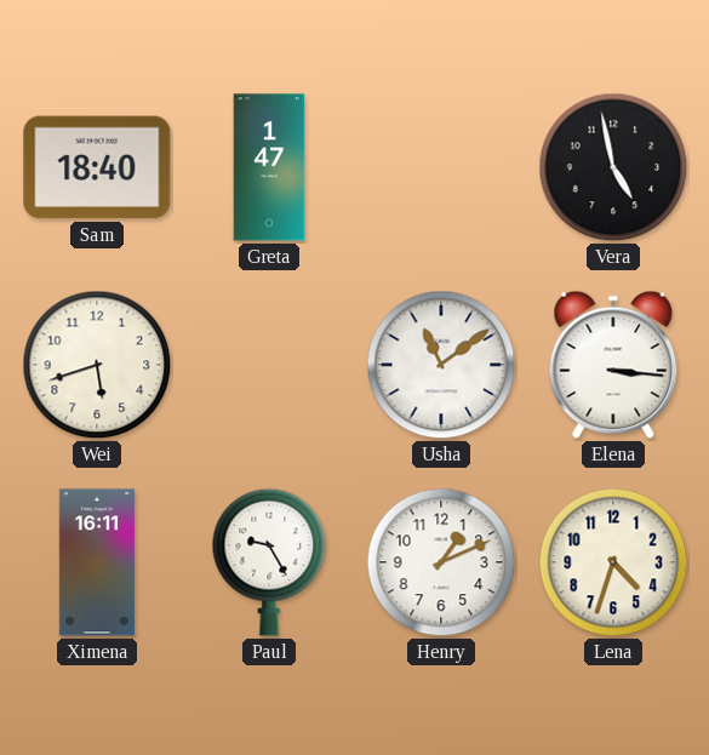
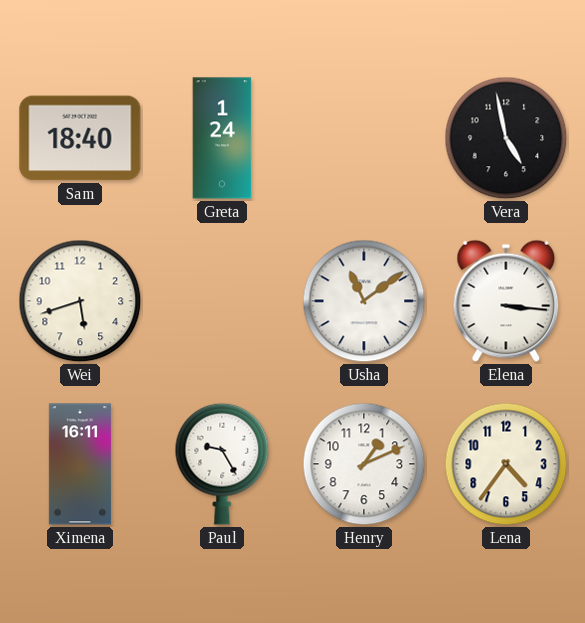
Greta: 1:47 -> 1:24 (222, 138)
Lena: 4:33 -> 4:36 (506, 464)
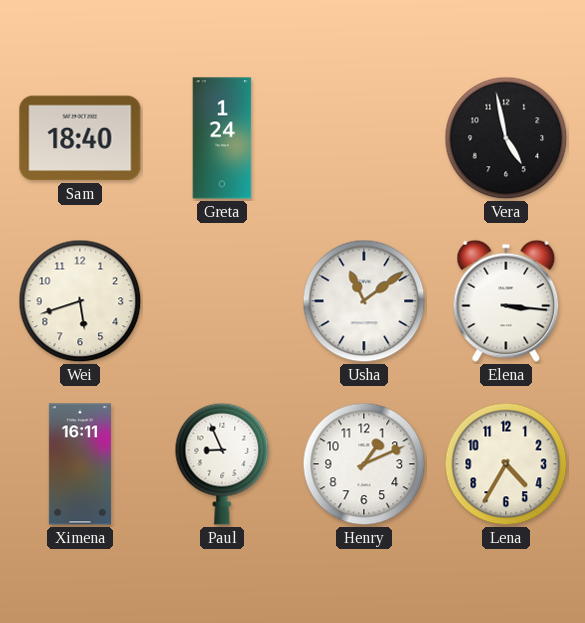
Paul: 9:25 -> 8:56 (222, 464)
Lena: 4:36 -> 4:35 (506, 464)
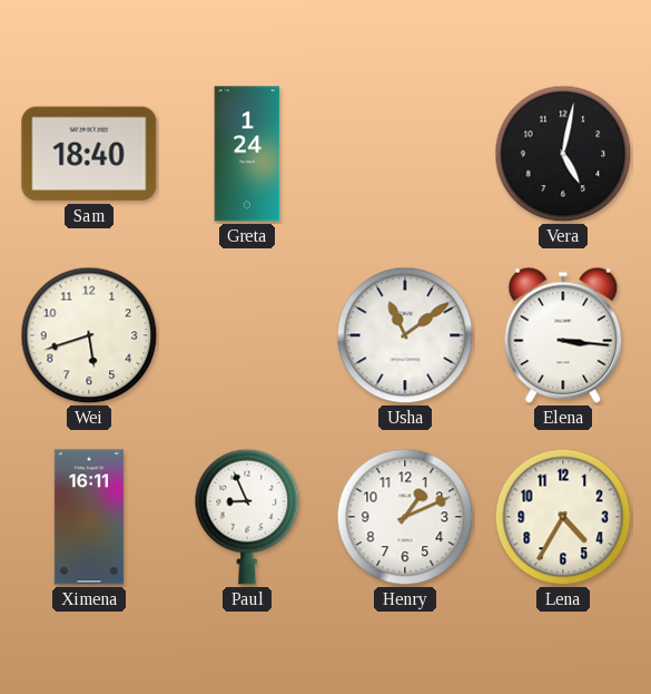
Vera: 4:58 -> 5:02 (563, 154)
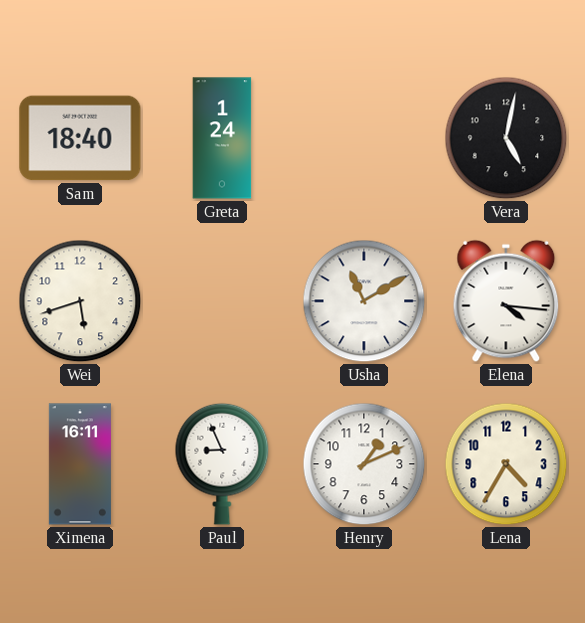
Usha: 11:09 -> 11:10 (364, 301)
Elena: 3:16 -> 4:16 (506, 301)
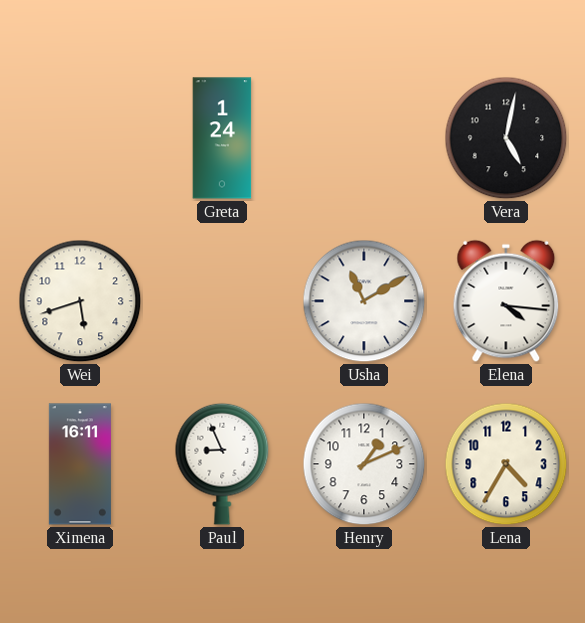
Sam: 18:40 -> none (80, 138)
